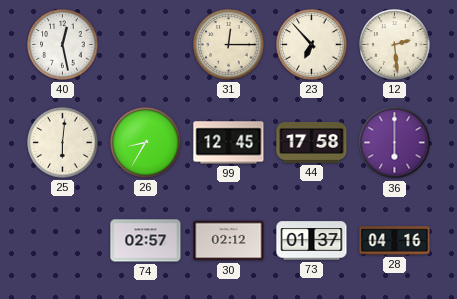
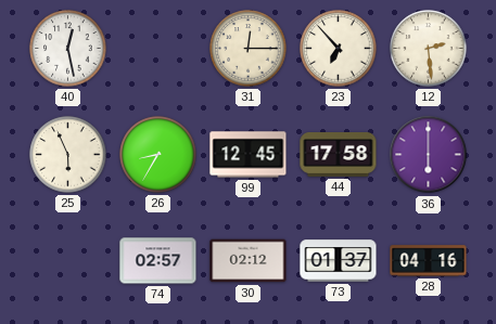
25: 6:01 -> 5:56 (68, 155)
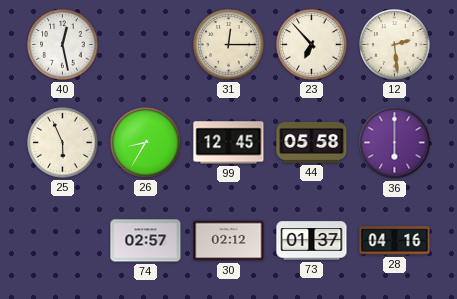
44: 17:58 -> 05:58 (312, 143)
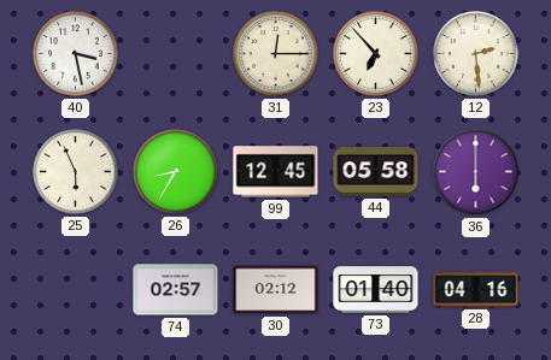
40: 12:28 -> 3:28 (76, 54)
73: 01:37 -> 01:40 (376, 290)
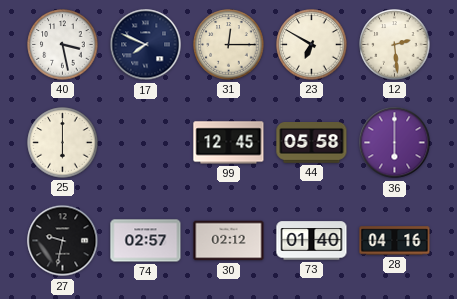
17: none -> 7:49 (146, 45)
23: 6:53 -> 6:50 (312, 45)
25: 5:56 -> 6:00 (63, 143)
26: 8:35 -> none (176, 172)
27: none -> 9:32 (63, 241)
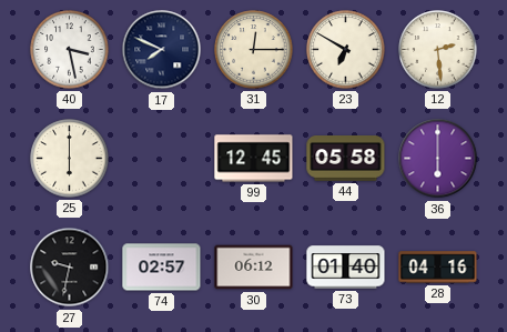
30: 02:12 -> 06:12 (254, 268)
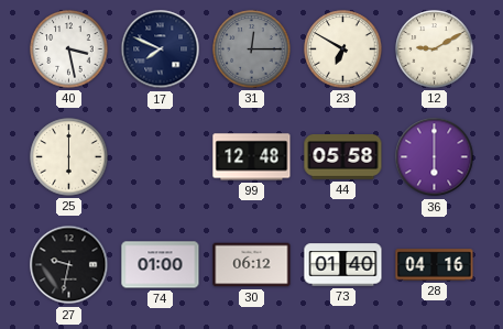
31 dial: cream -> grey (252, 50)
12: 2:29 -> 9:10 (435, 50)
99: 12:45 -> 12:48 (252, 157)
74: 02:57 -> 01:00 (161, 265)
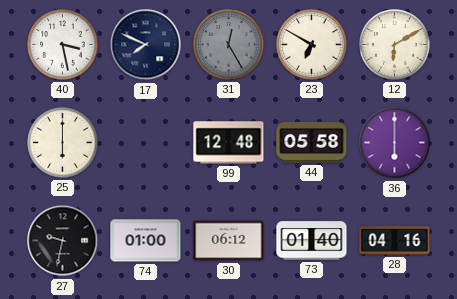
31: 12:15 -> 12:25 (229, 45)
12: 9:10 -> 6:10 (395, 45)
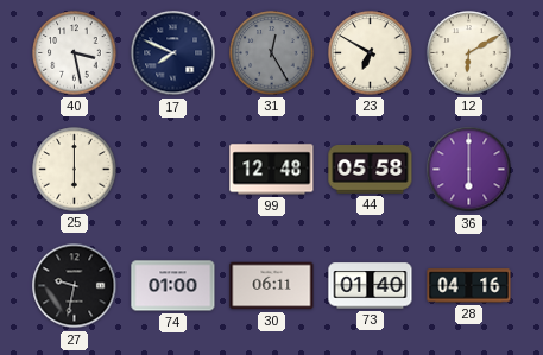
30: 06:12 -> 06:11 (272, 286)
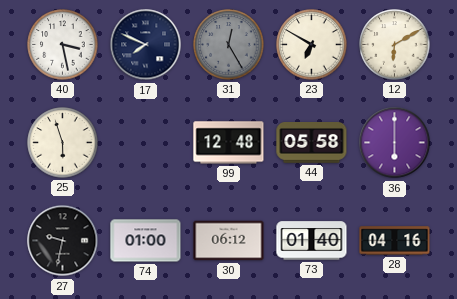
25: 6:00 -> 5:57 (63, 143)
30: 06:11 -> 06:12 (229, 241)
